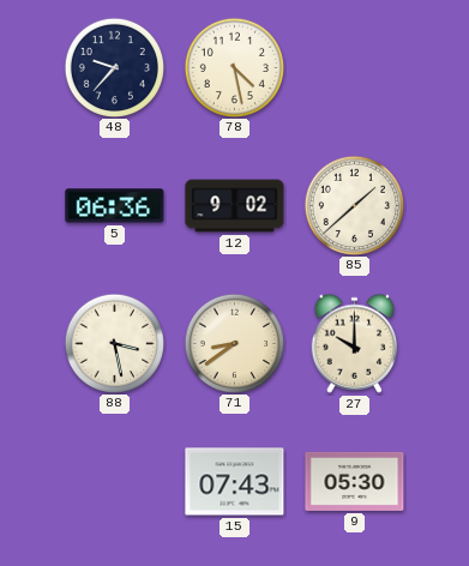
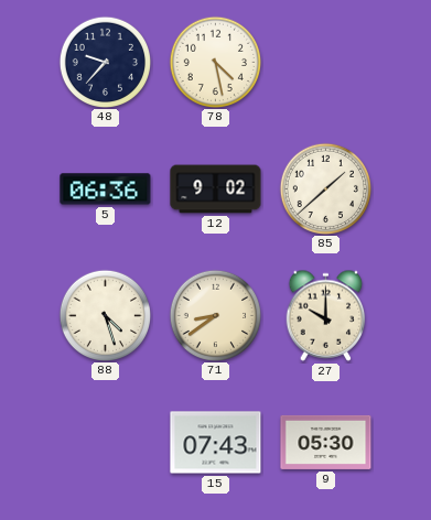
88: 3:28 -> 4:27 (105, 315)
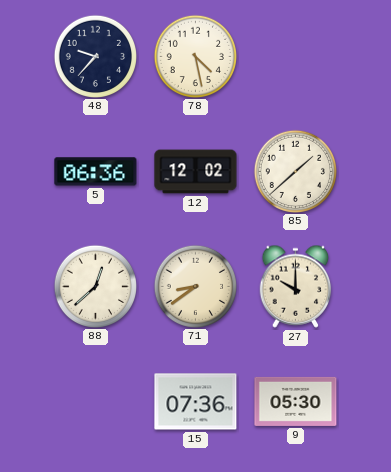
12: 9:02 -> 12:02 (196, 172)
88: 4:27 -> 12:38 (95, 286)
15: 07:43 -> 07:36 (196, 402)
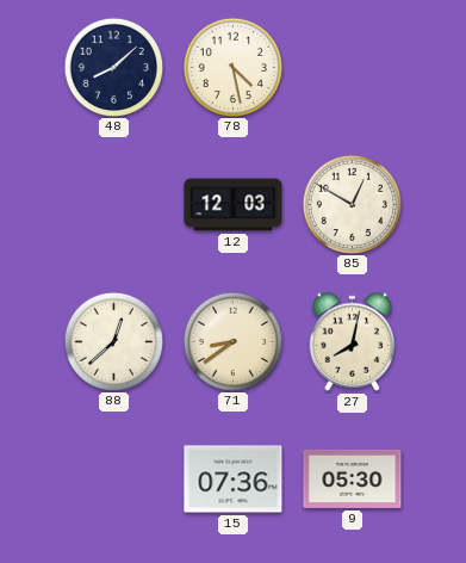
48: 9:37 -> 8:08 (113, 67)
5: 06:36 -> none (96, 172)
12: 12:02 -> 12:03 (234, 205)
85: 1:38 -> 12:50 (352, 204)
27: 10:00 -> 8:02 (353, 341)
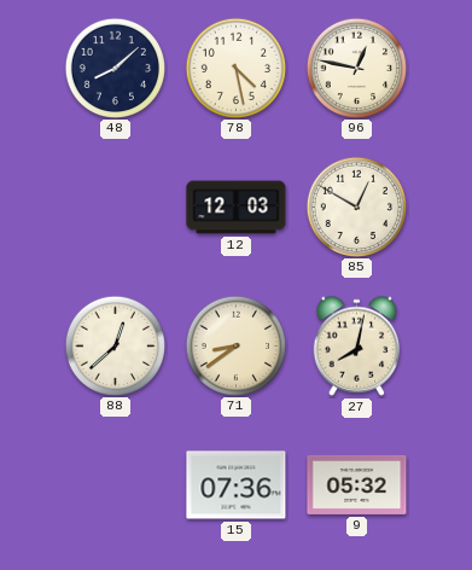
96: none -> 12:47 (356, 68)
9: 05:30 -> 05:32 (357, 484)
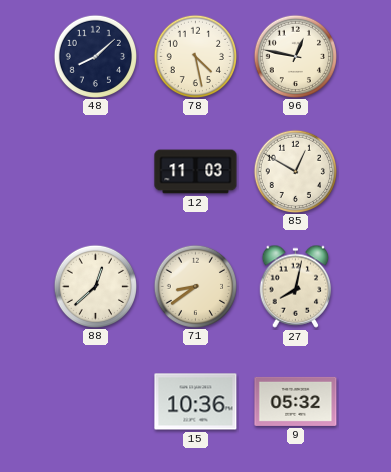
12: 12:03 -> 11:03 (196, 172)
15: 07:36 -> 10:36 (196, 402)
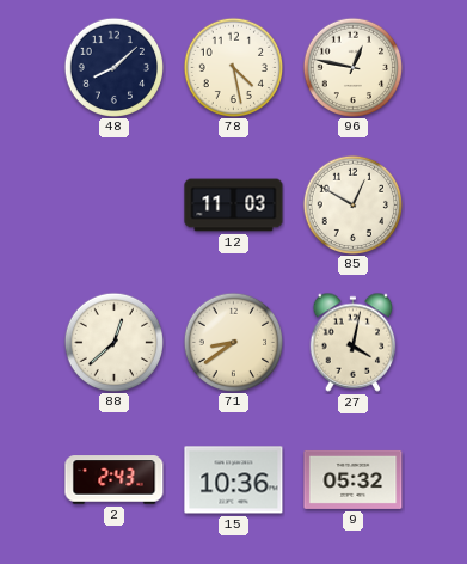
27: 8:02 -> 4:02 (354, 342)
2: none -> 2:43 (115, 480)
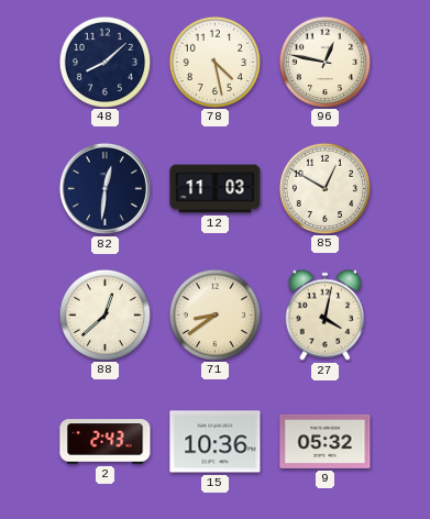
82: none -> 12:31 (104, 188)
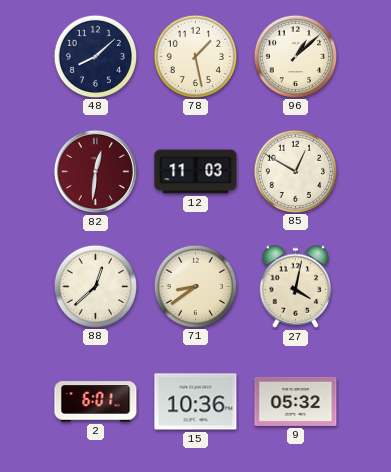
78: 4:28 -> 1:28 (195, 56)
96: 12:47 -> 1:08 (295, 56)
82 dial: navy -> burgundy (95, 171)
2: 2:43 -> 6:01 (96, 402)
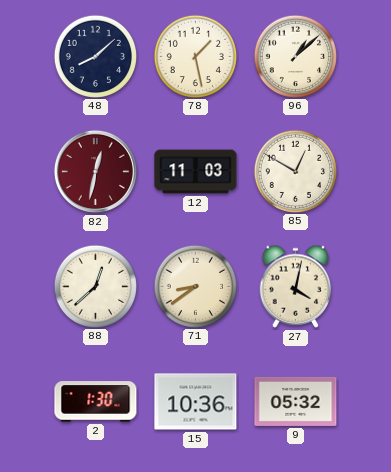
82: 12:31 -> 12:32 (95, 171)
2: 6:01 -> 1:30 (96, 402)
